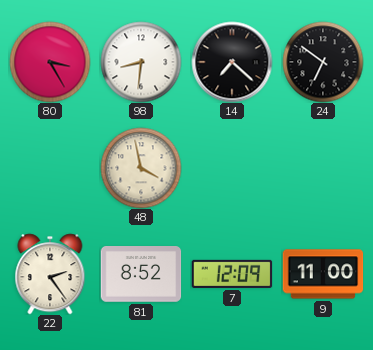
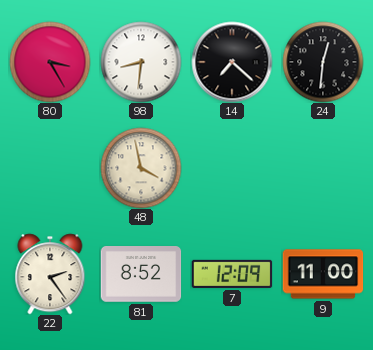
24: 6:51 -> 12:31 (323, 62)
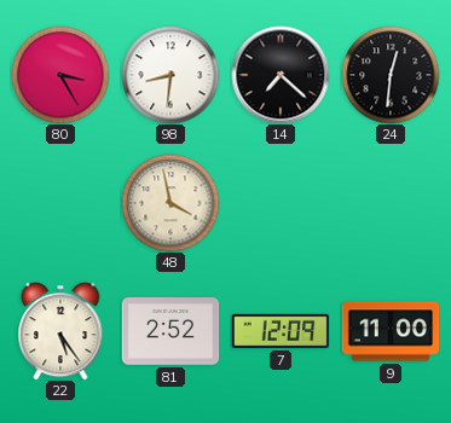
22: 2:24 -> 5:24 (60, 331)
81: 8:52 -> 2:52 (170, 332)
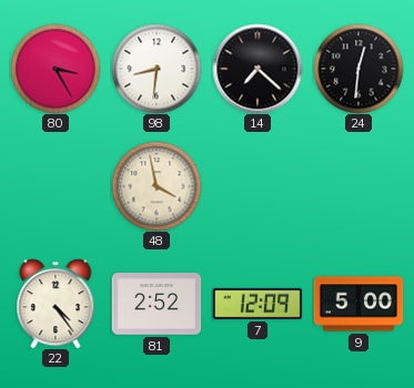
22: 5:24 -> 4:24 (55, 304)
9: 11:00 -> 5:00 (359, 304)
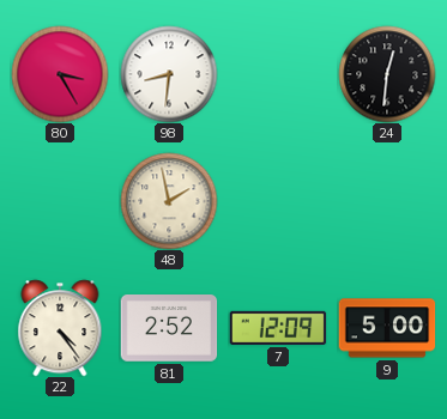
14: 7:22 -> none (258, 69)
48: 3:58 -> 1:58 (169, 201)
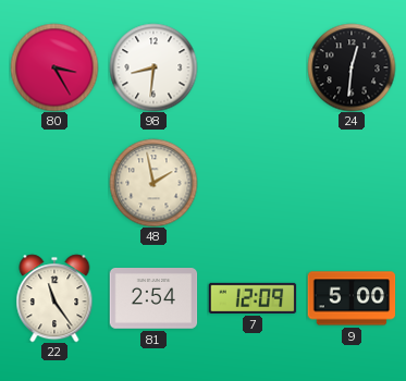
22: 4:24 -> 11:24 (54, 298)
81: 2:52 -> 2:54 (153, 299)
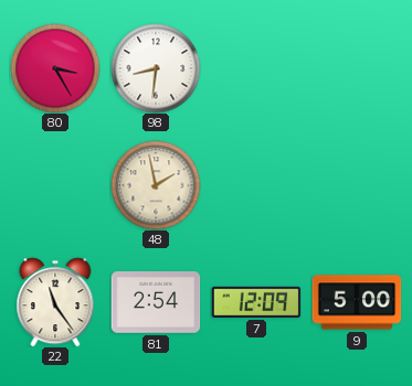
24: 12:31 -> none (352, 67)
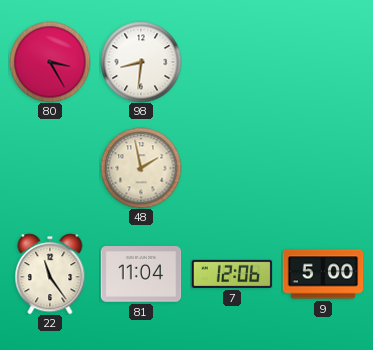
81: 2:54 -> 11:04 (141, 275)
7: 12:09 -> 12:06 (232, 274)
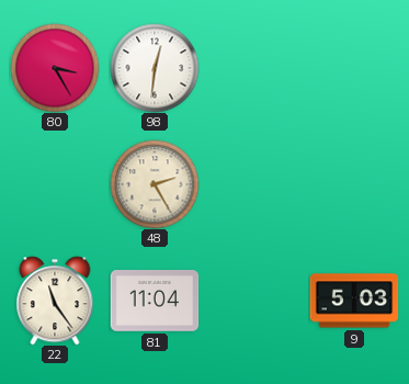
98: 8:31 -> 12:31 (155, 68)
48: 1:58 -> 2:25 (155, 184)
7: 12:06 -> none (232, 274)
9: 5:00 -> 5:03 (354, 301)
